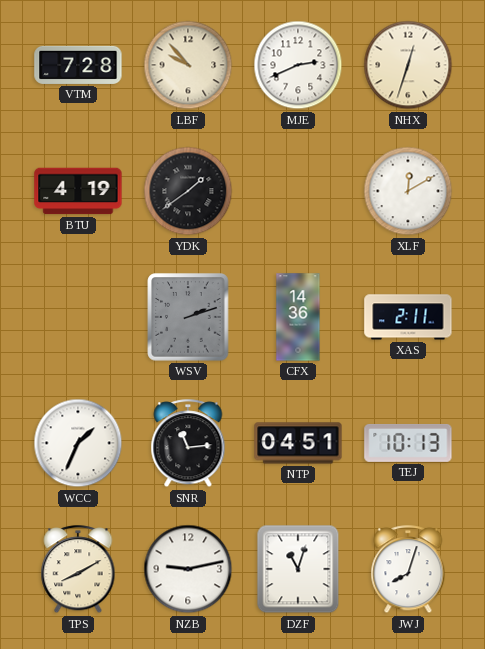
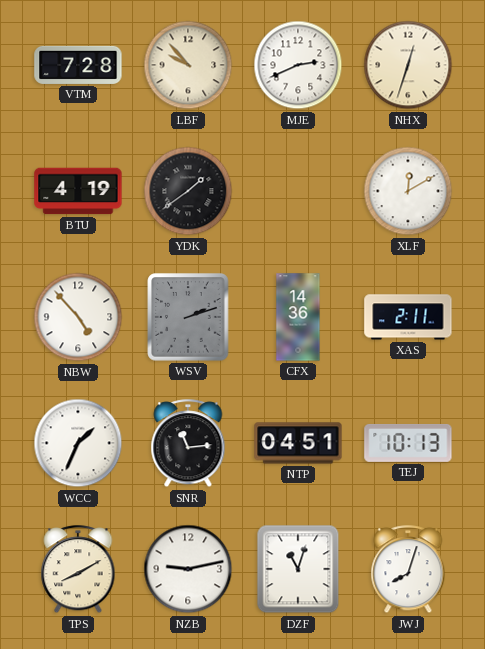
NBW: none -> 4:53 (78, 317)
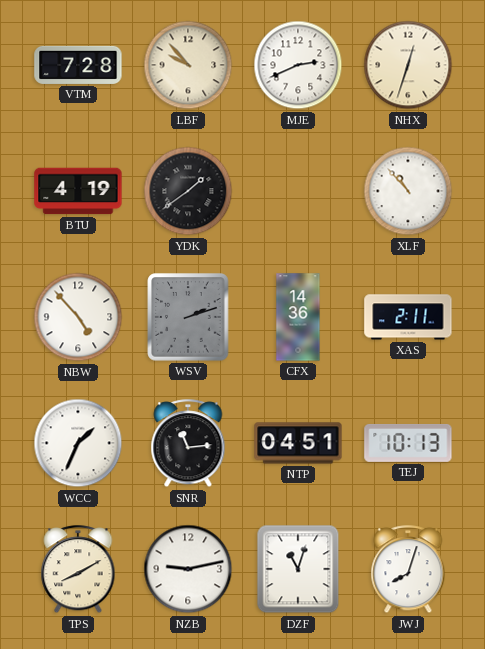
XLF: 12:10 -> 10:53 (408, 191)
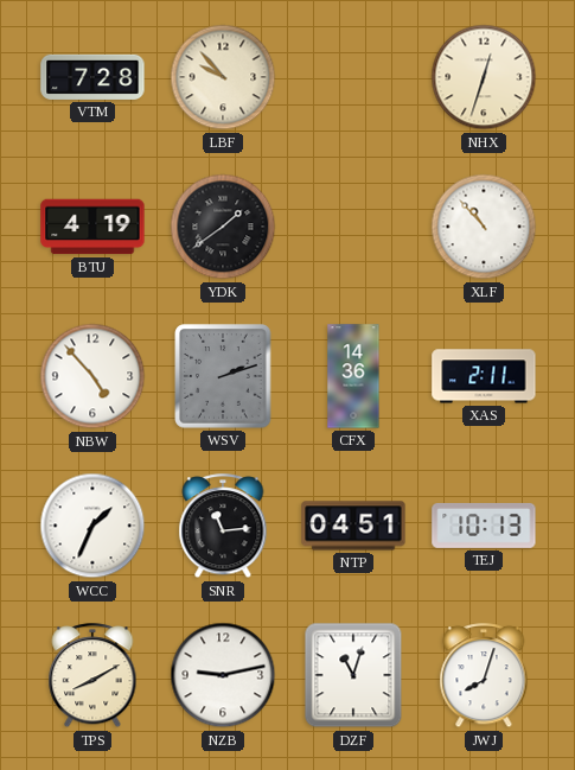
MJE: 2:41 -> none (298, 65)
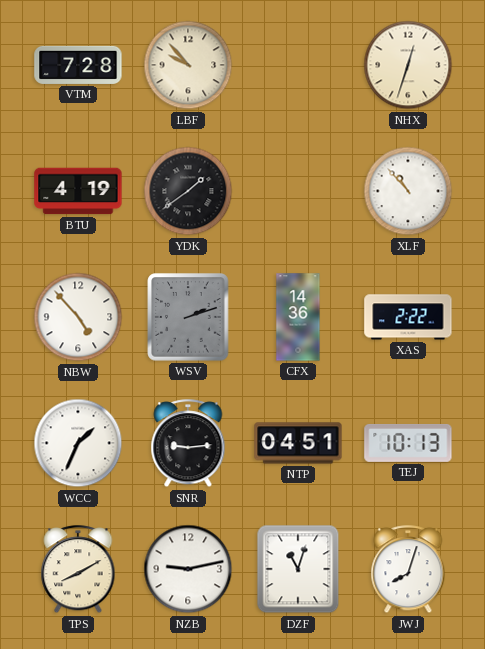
XAS: 2:11 -> 2:22 (408, 317)
SNR: 11:14 -> 9:14 (188, 444)
